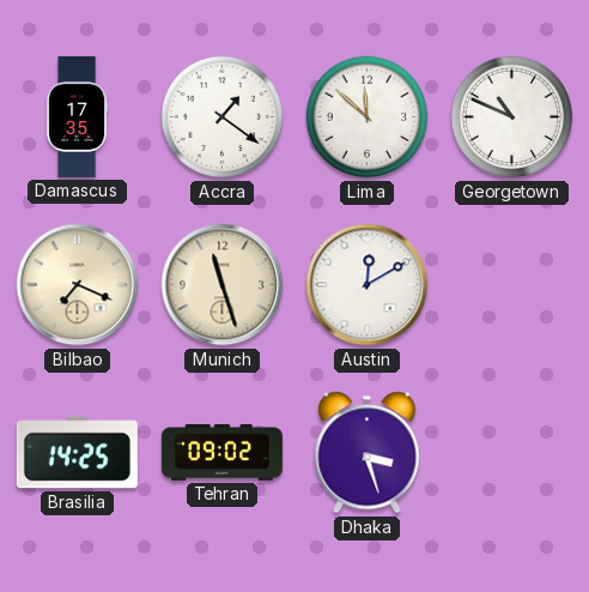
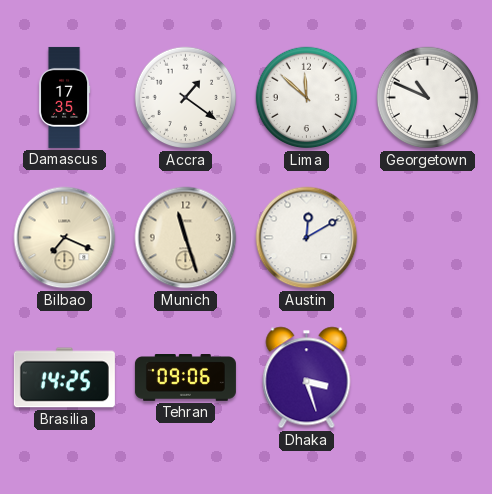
Tehran: 09:02 -> 09:06 (185, 378)
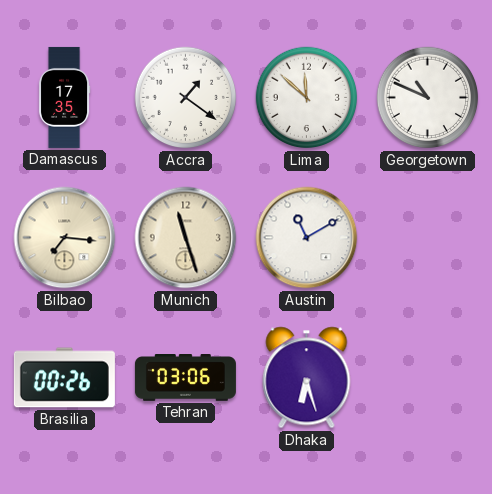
Bilbao: 7:19 -> 7:16 (65, 238)
Austin: 12:10 -> 11:10 (307, 238)
Brasilia: 14:25 -> 00:26 (64, 378)
Tehran: 09:06 -> 03:06 (185, 378)
Dhaka: 3:27 -> 6:27 (307, 378)
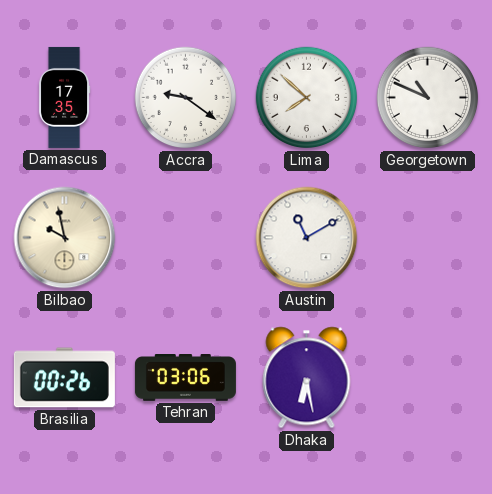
Accra: 1:21 -> 9:21 (186, 98)
Lima: 11:52 -> 7:52 (307, 98)
Bilbao: 7:16 -> 9:58 (65, 238)
Munich: 11:27 -> none (186, 238)
Dhaka: 6:27 -> 6:28 (307, 378)
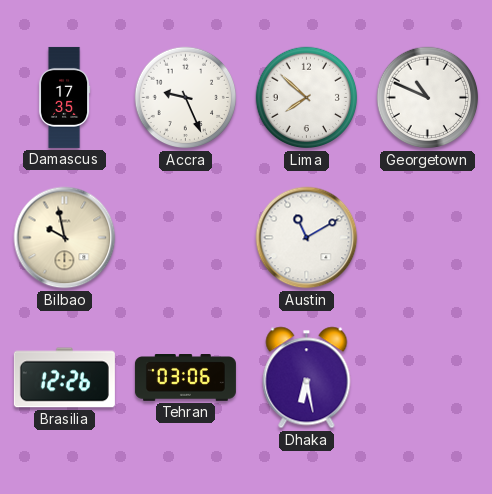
Accra: 9:21 -> 9:26 (186, 98)
Brasilia: 00:26 -> 12:26 (64, 378)
